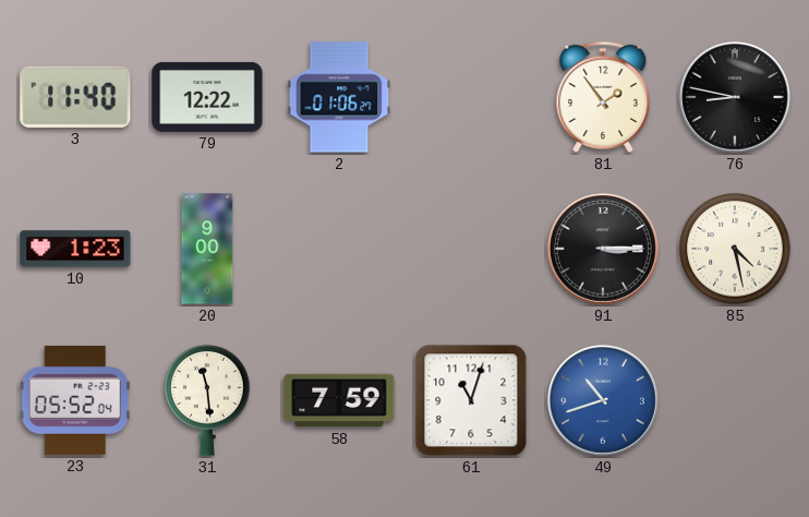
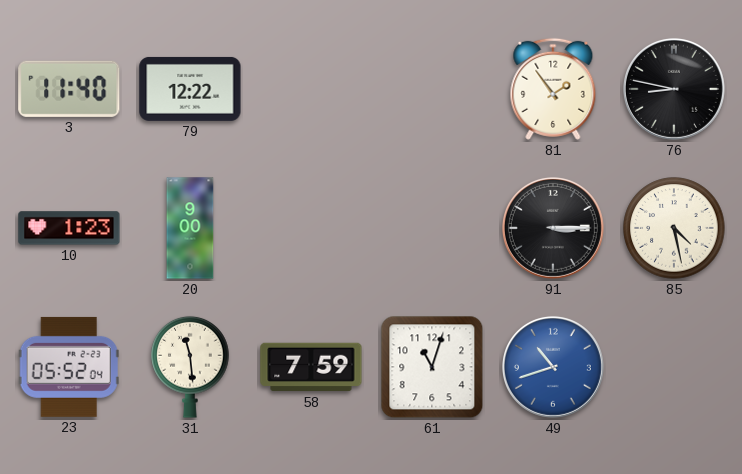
2: 01:06 -> none (339, 97)
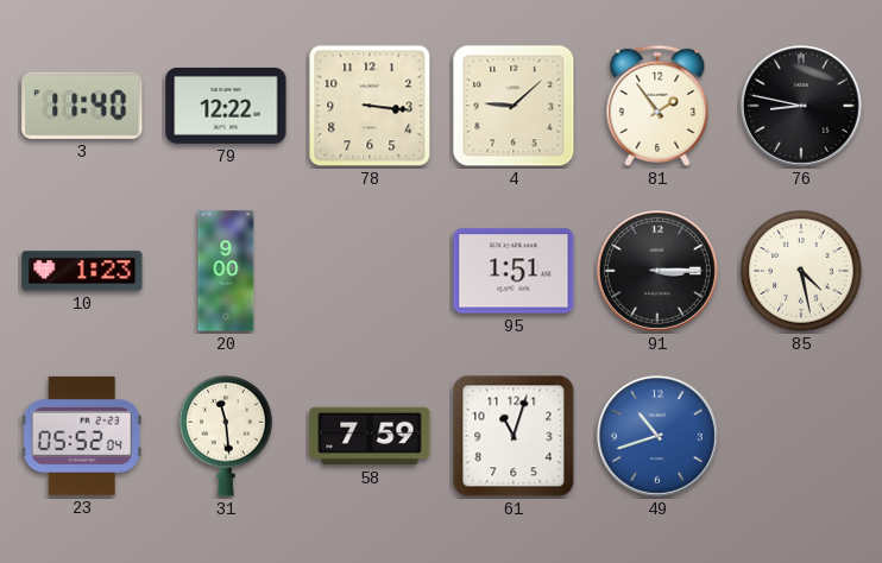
78: none -> 3:16 (370, 106)
4: none -> 9:08 (514, 106)
95: none -> 1:51 (514, 271)
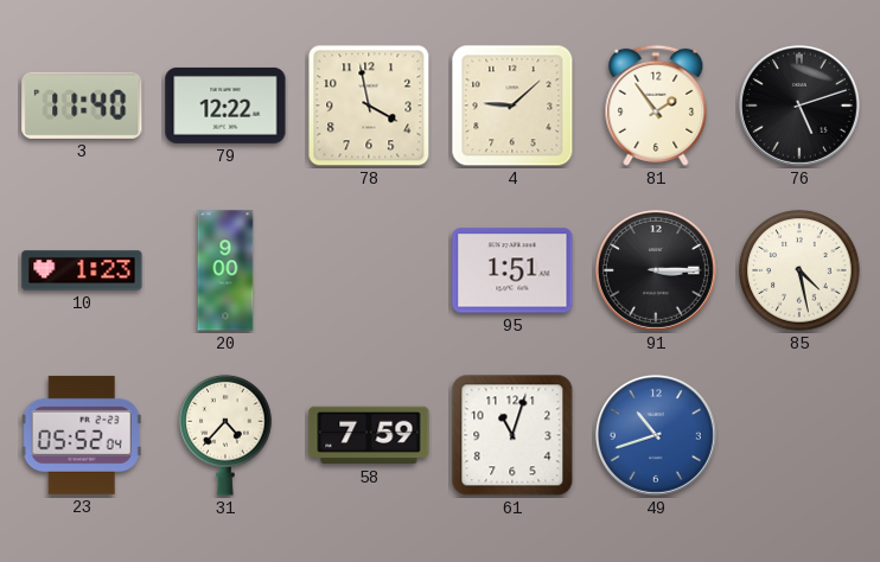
78: 3:16 -> 3:58 (369, 106)
76: 8:47 -> 5:12 (799, 106)
31: 11:29 -> 4:37 (225, 435)
